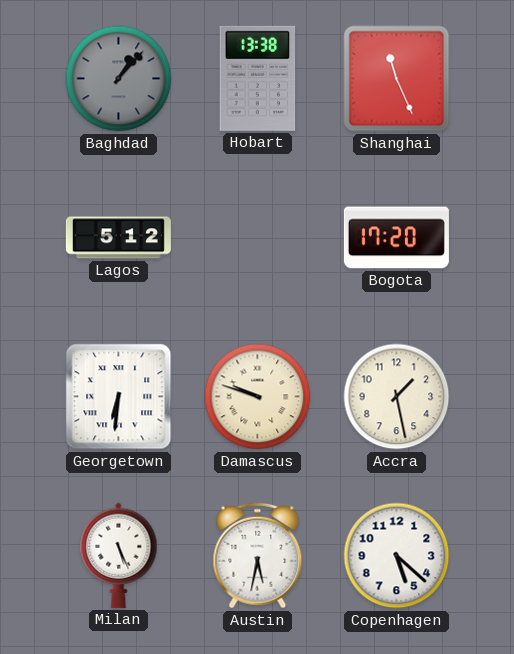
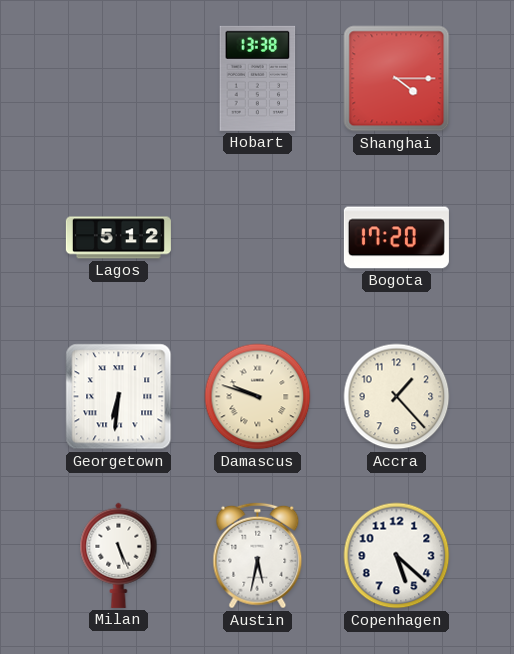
Baghdad: 1:07 -> none (119, 79)
Shanghai: 11:26 -> 4:15 (397, 79)
Accra: 1:28 -> 1:23 (397, 397)
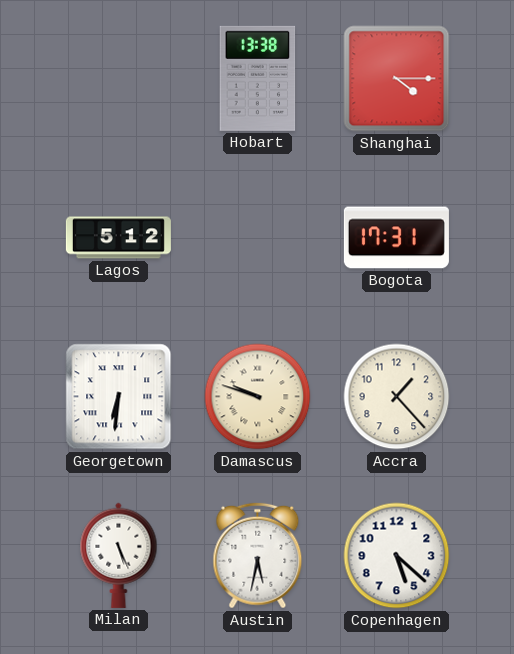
Bogota: 17:20 -> 17:31 (396, 238)
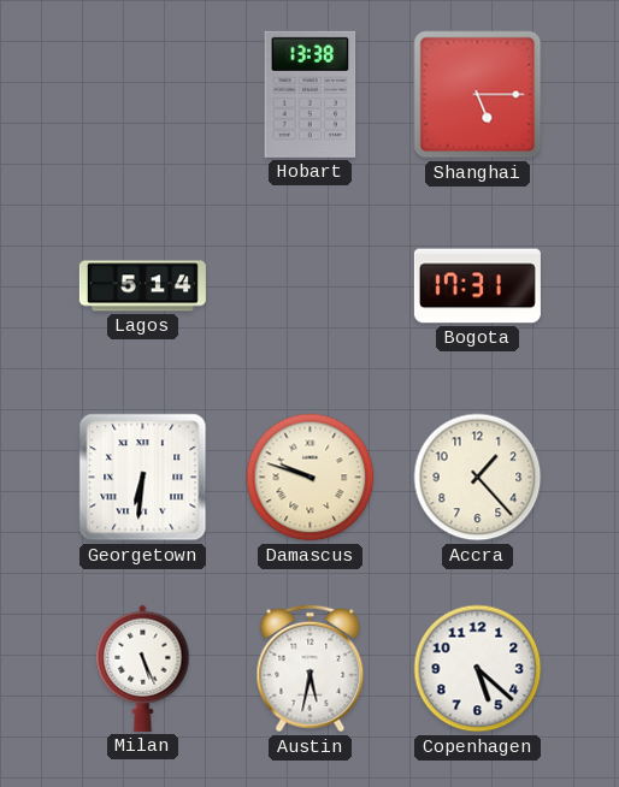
Shanghai: 4:15 -> 5:15 (478, 95)
Lagos: 5:12 -> 5:14 (142, 286)
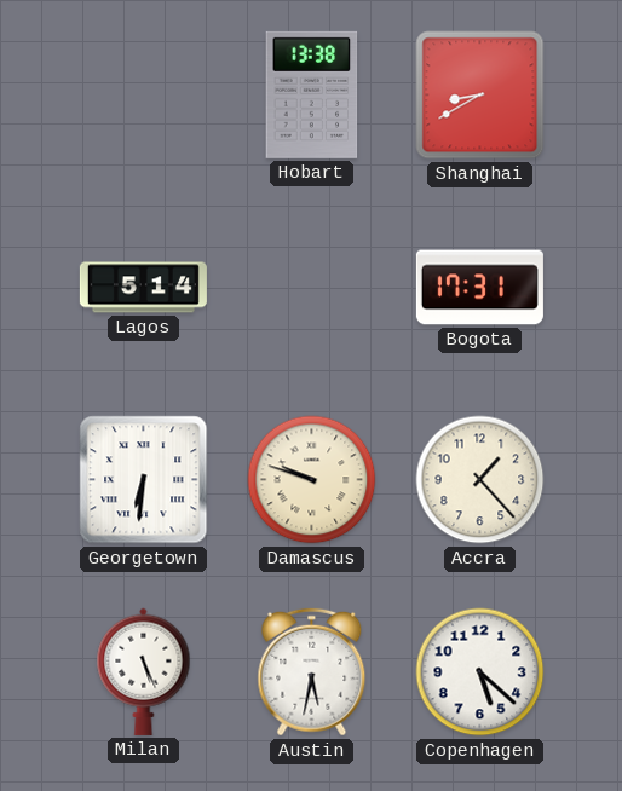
Shanghai: 5:15 -> 8:40 (480, 96)
